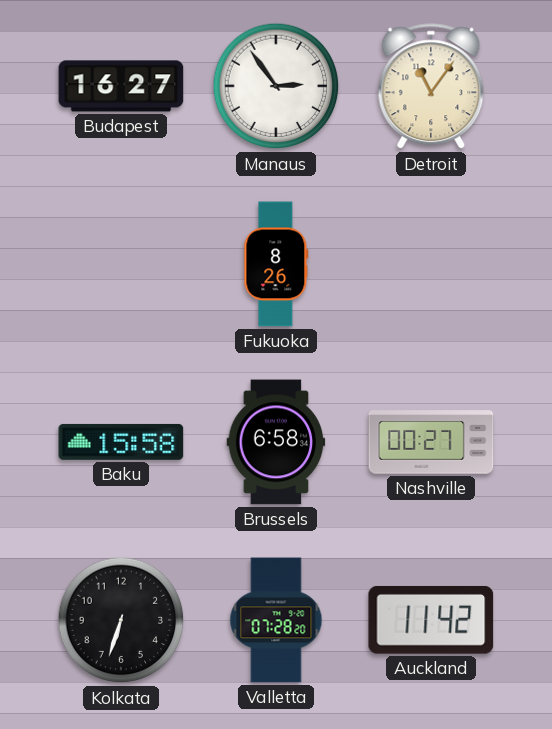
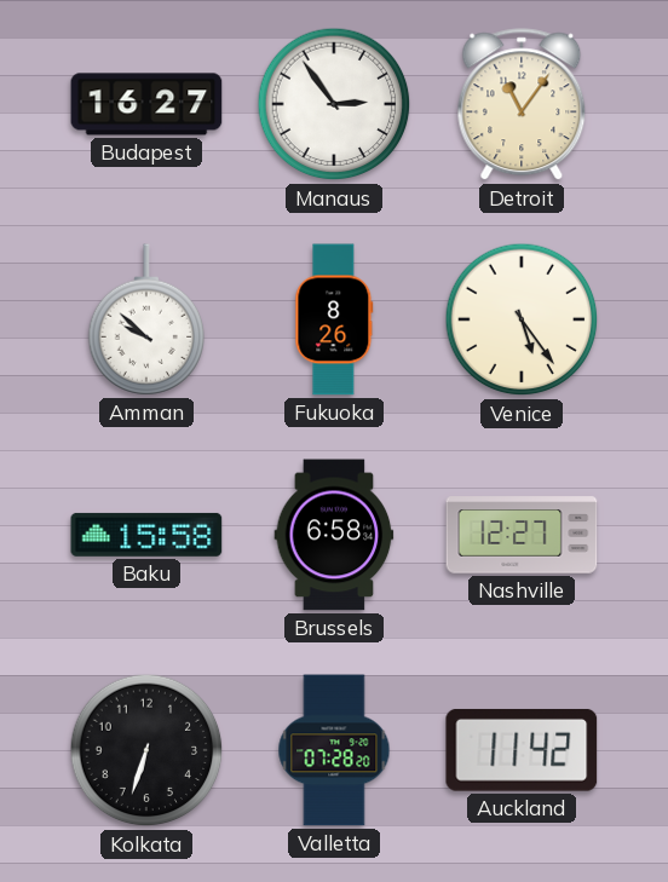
Amman: none -> 9:52 (146, 319)
Venice: none -> 5:24 (522, 319)
Nashville: 00:27 -> 12:27 (522, 535)
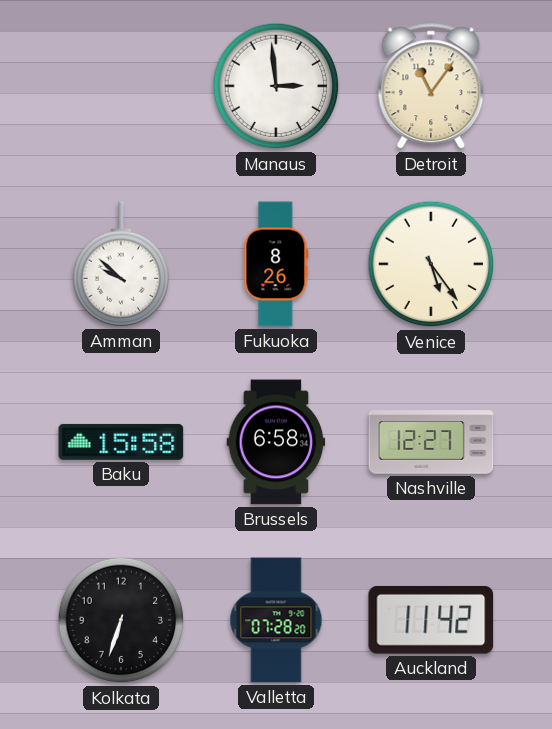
Budapest: 16:27 -> none (146, 104)
Manaus: 2:54 -> 2:59 (276, 86)
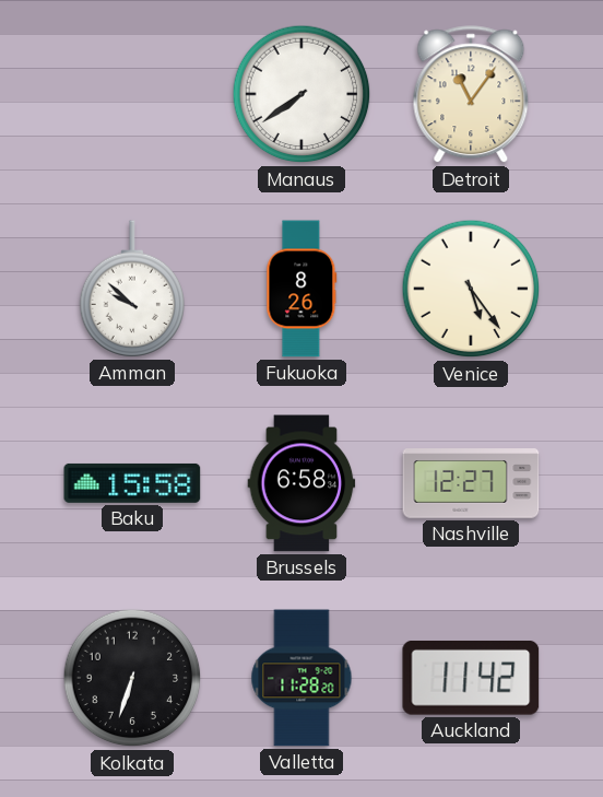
Manaus: 2:59 -> 7:39 (301, 94)
Valletta: 07:28 -> 11:28 (301, 678)
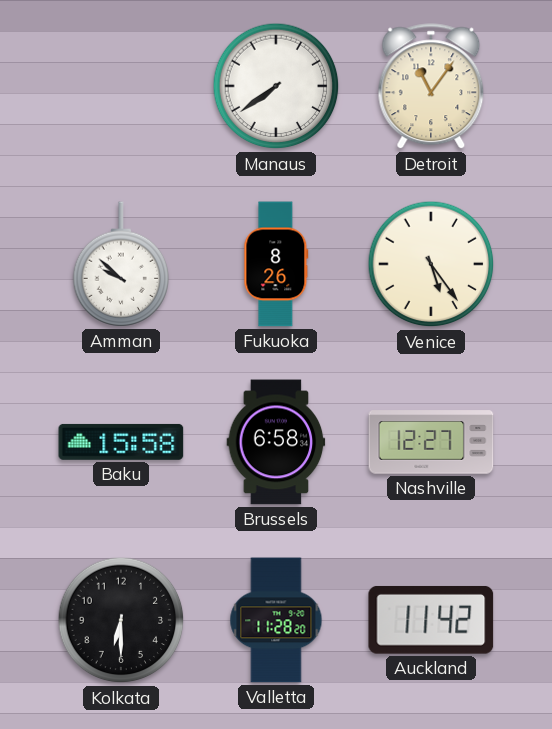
Kolkata: 6:33 -> 6:30 (121, 620)
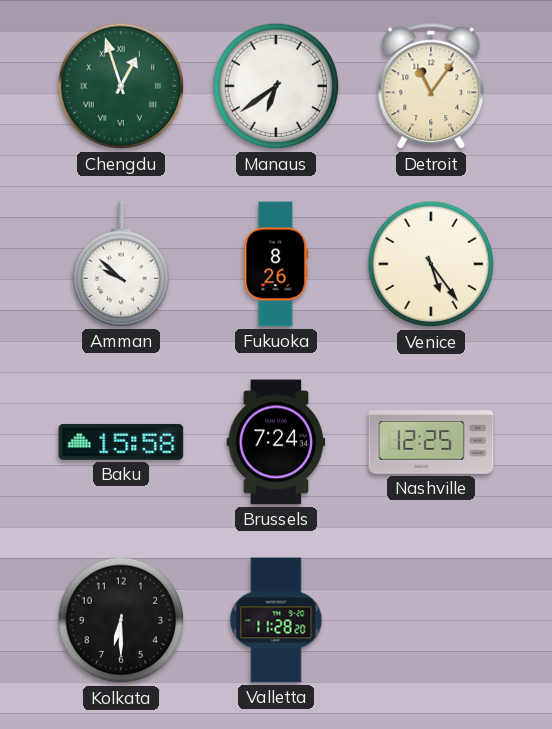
Chengdu: none -> 12:57 (121, 86)
Manaus: 7:39 -> 6:39 (276, 86)
Brussels: 6:58 -> 7:24 (276, 442)
Nashville: 12:27 -> 12:25 (431, 442)
Auckland: 11:42 -> none (431, 620)
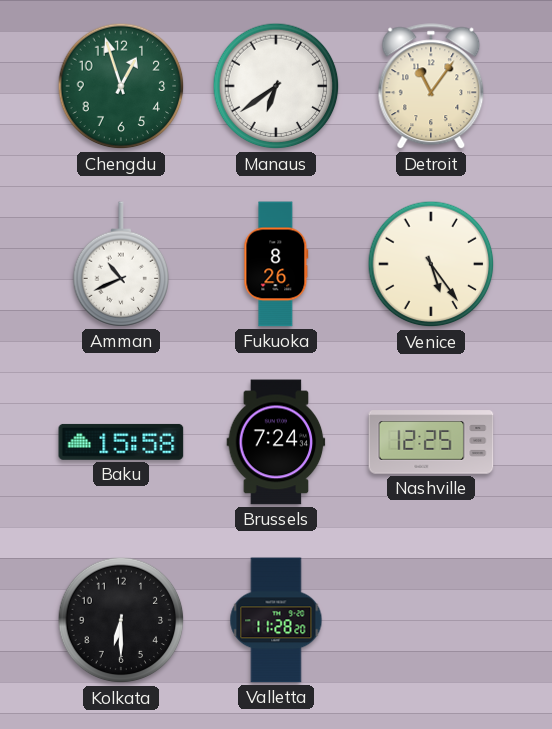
Chengdu numerals: Roman -> Arabic (121, 86)
Amman: 9:52 -> 10:41 (121, 264)
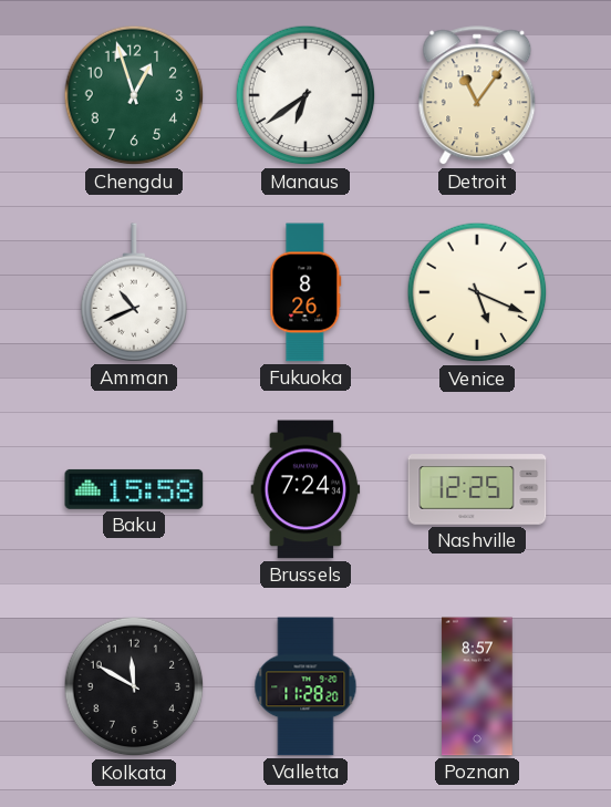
Venice: 5:24 -> 5:19 (477, 292)
Kolkata: 6:30 -> 11:50 (134, 686)
Poznan: none -> 8:57 (477, 686)
